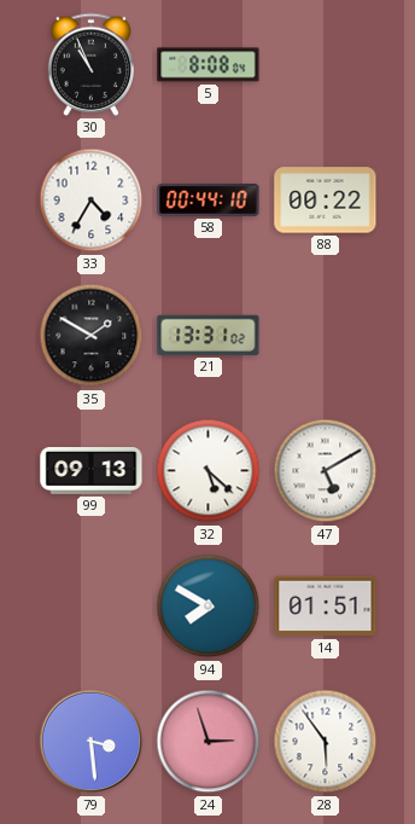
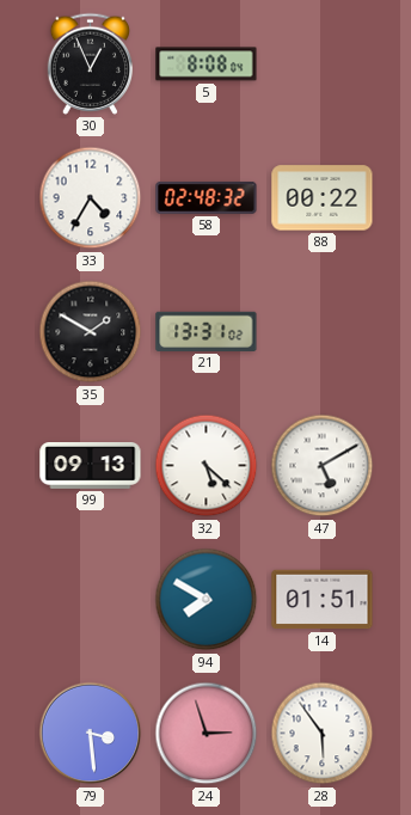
30: 10:56 -> 12:56 (91, 63)
58: 00:44 -> 02:48 (207, 197)
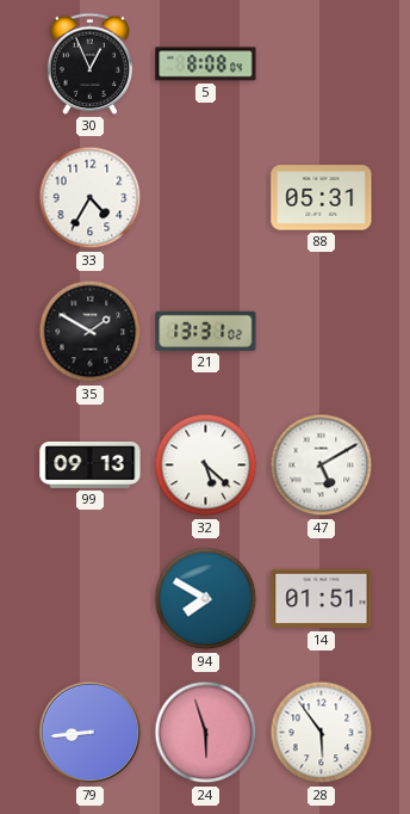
58: 02:48 -> none (207, 197)
88: 00:22 -> 05:31 (322, 198)
79: 3:29 -> 8:44 (91, 733)
24: 2:57 -> 5:57 (206, 733)
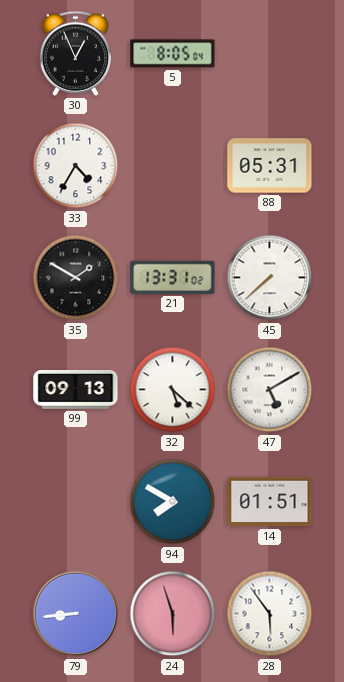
5: 8:08 -> 8:05 (173, 54)
45: none -> 7:38 (270, 278)
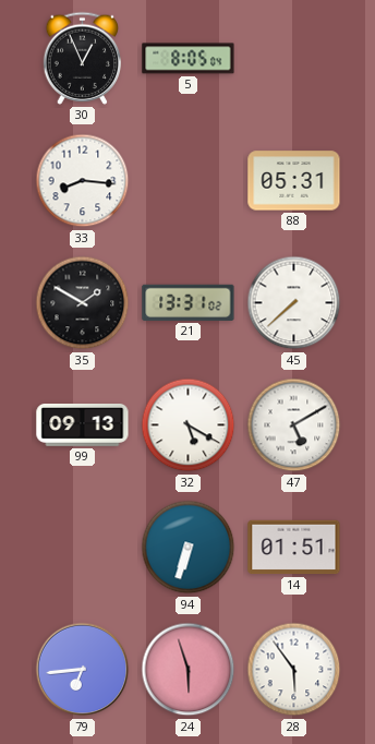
33: 4:35 -> 8:16 (83, 181)
32: 5:22 -> 5:20 (189, 425)
94: 7:50 -> 6:33 (189, 548)
79: 8:44 -> 6:44 (83, 670)
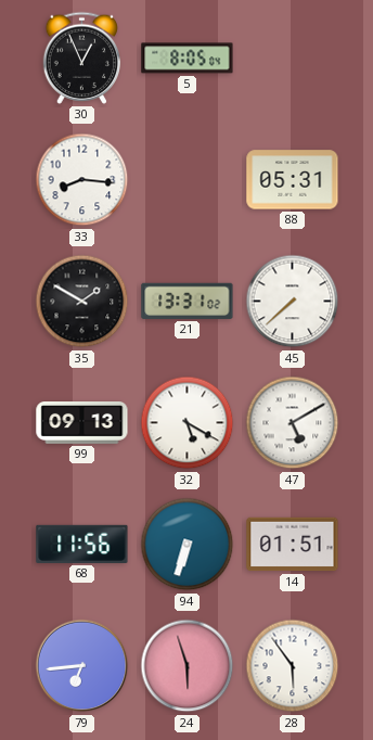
68: none -> 11:56 (82, 544)
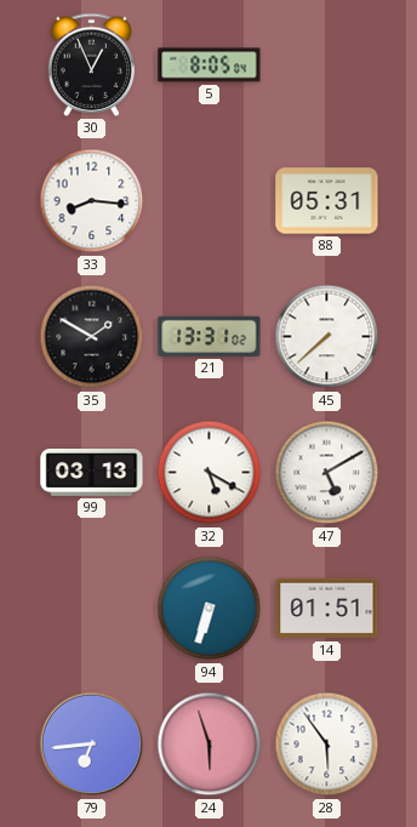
99: 09:13 -> 03:13 (92, 473)
68: 11:56 -> none (82, 544)
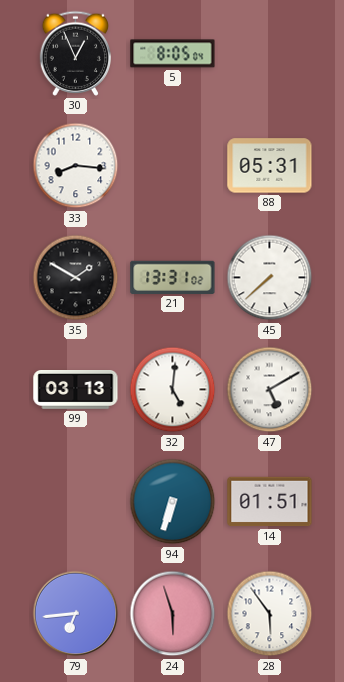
32: 5:20 -> 5:01 (173, 390)
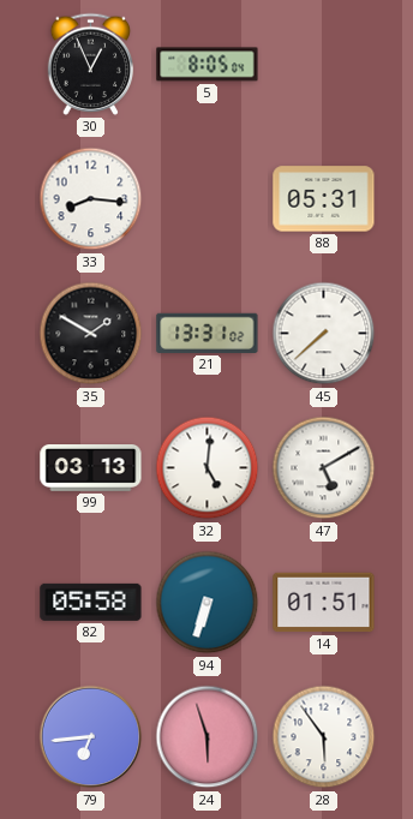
82: none -> 05:58 (91, 602)
